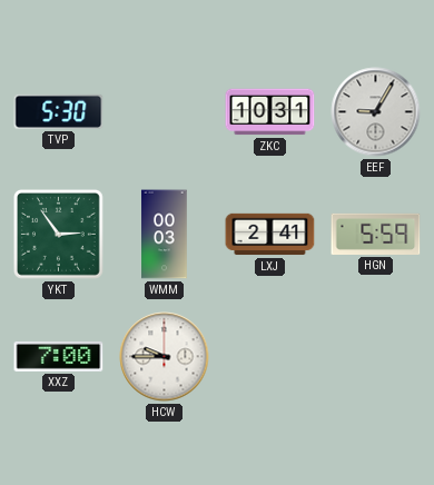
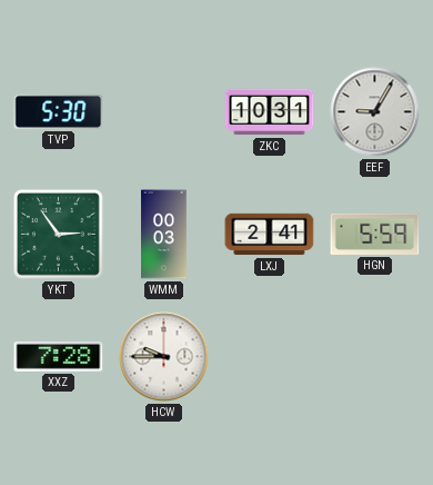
XXZ: 7:00 -> 7:28 (59, 356)
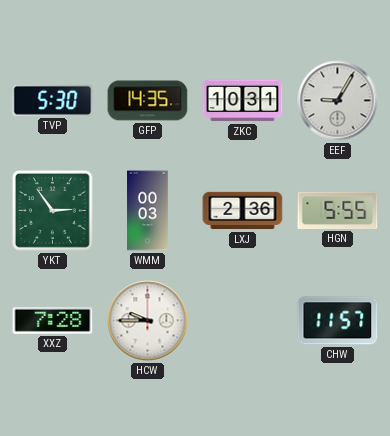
GFP: none -> 14:35 (148, 101)
LXJ: 2:41 -> 2:36 (243, 211)
HGN: 5:59 -> 5:55 (338, 210)
CHW: none -> 11:57 (338, 321)
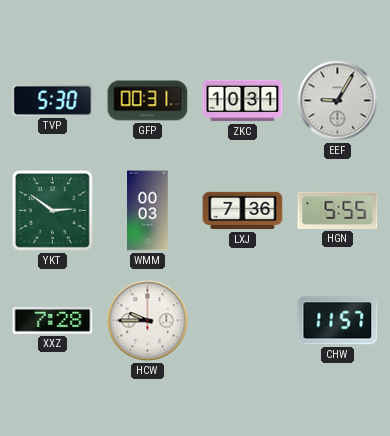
GFP: 14:35 -> 00:31 (148, 101)
YKT: 2:54 -> 2:51 (53, 210)
LXJ: 2:36 -> 7:36 (243, 211)
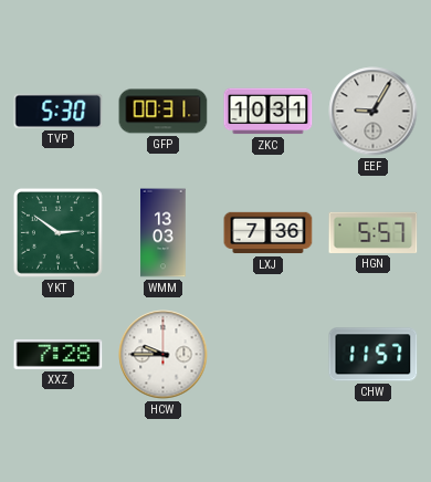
WMM: 00:03 -> 13:03 (164, 233)
HGN: 5:55 -> 5:57 (374, 232)
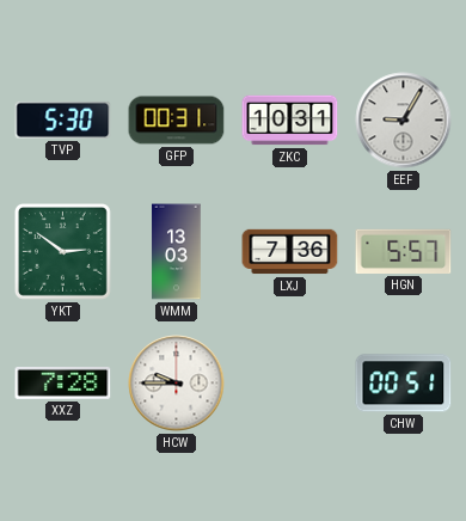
CHW: 11:57 -> 00:51 (404, 384)
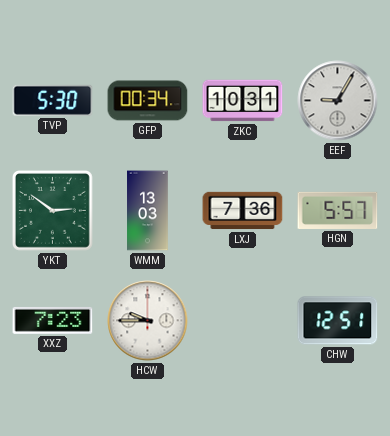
GFP: 00:31 -> 00:34 (148, 101)
XXZ: 7:28 -> 7:23 (53, 320)
CHW: 00:51 -> 12:51 (338, 321)
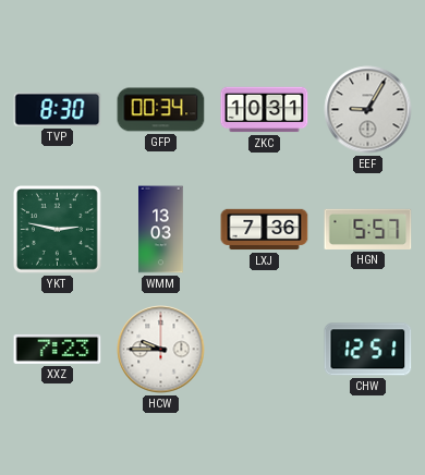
TVP: 5:30 -> 8:30 (58, 109)
YKT: 2:51 -> 2:47 (58, 229)
